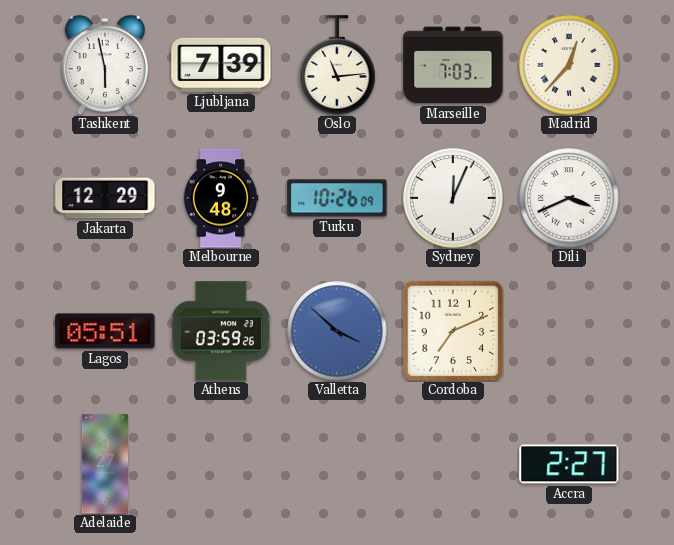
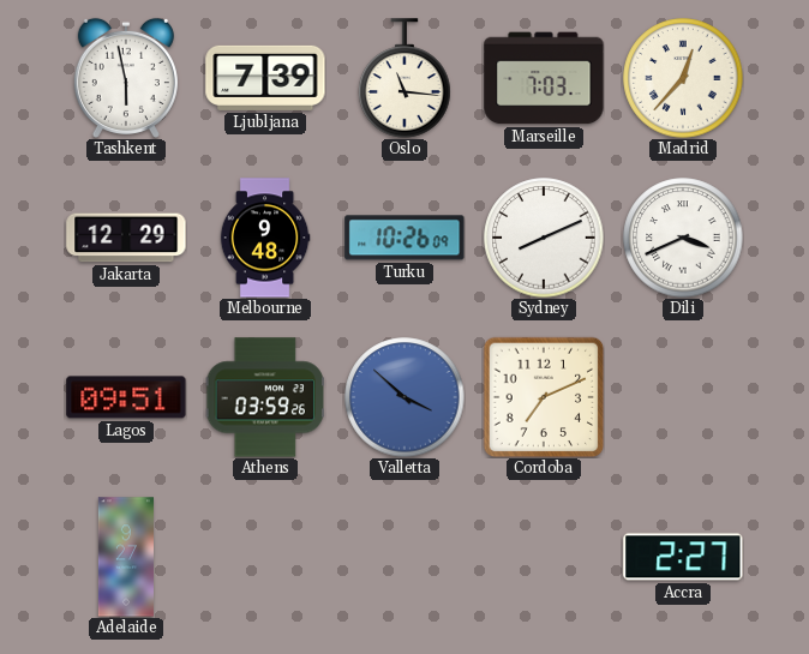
Oslo: 11:14 -> 11:16 (404, 78)
Sydney: 12:04 -> 8:11 (544, 238)
Lagos: 05:51 -> 09:51 (126, 397)
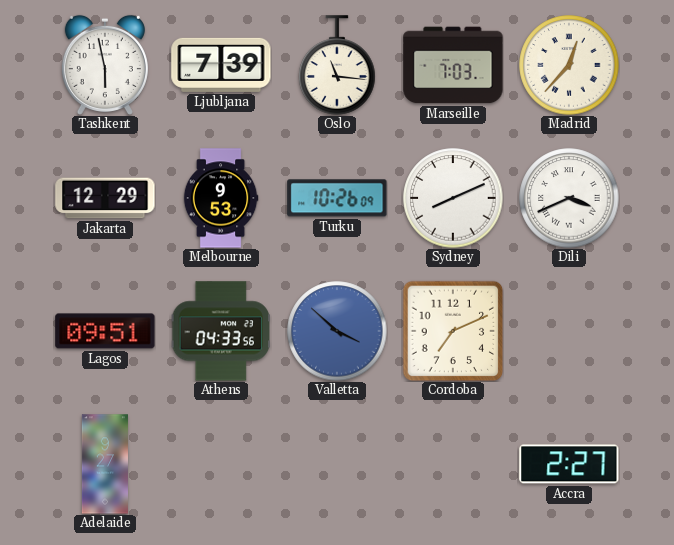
Melbourne: 9:48 -> 9:53 (221, 198)
Athens: 03:59 -> 04:33 (220, 331)
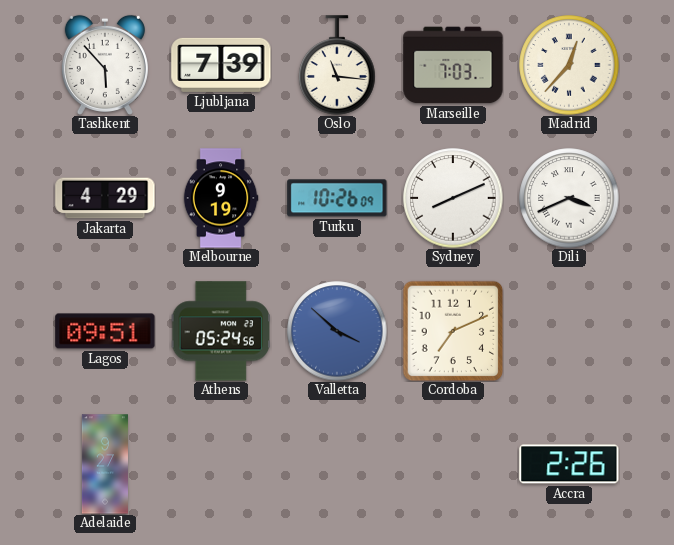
Tashkent: 5:58 -> 5:53 (105, 65)
Jakarta: 12:29 -> 4:29 (105, 198)
Melbourne: 9:53 -> 9:19 (221, 198)
Athens: 04:33 -> 05:24 (220, 331)
Accra: 2:27 -> 2:26 (569, 464)
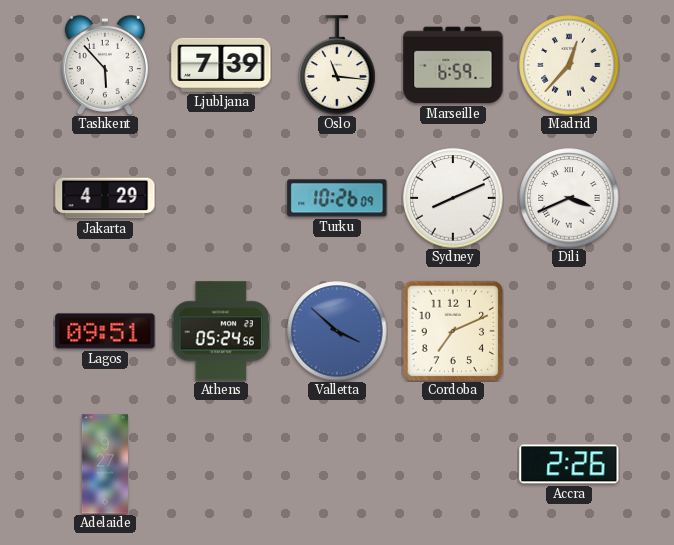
Marseille: 7:03 -> 6:59 (453, 65)
Melbourne: 9:19 -> none (221, 198)
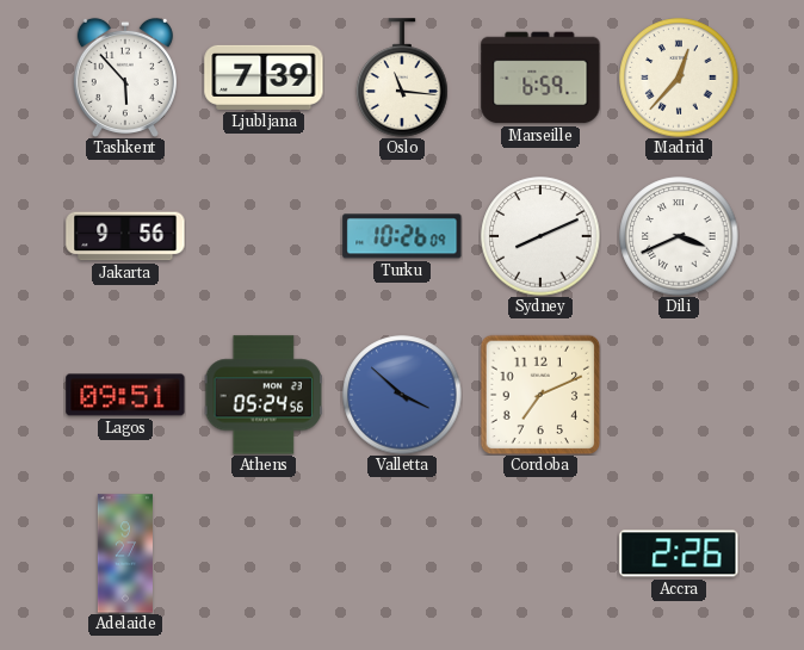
Jakarta: 4:29 -> 9:56 (125, 236)
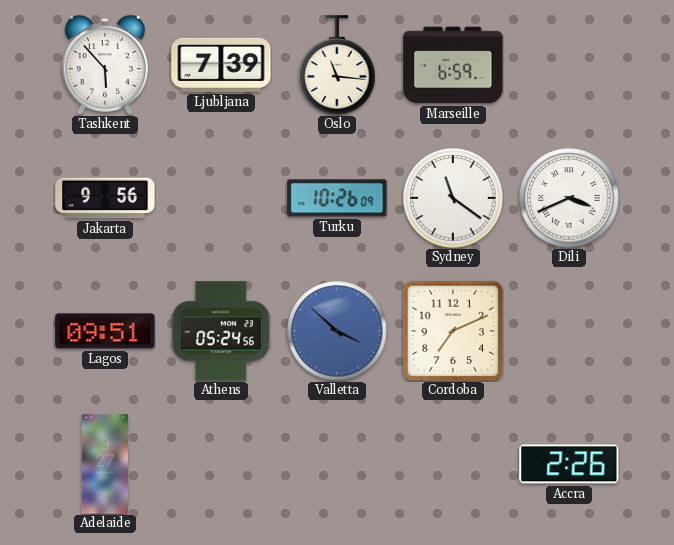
Madrid: 12:37 -> none (679, 78)
Sydney: 8:11 -> 11:21 (453, 198)
